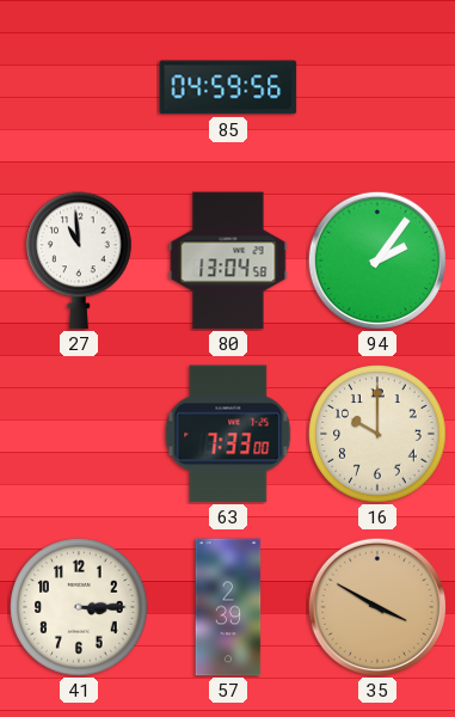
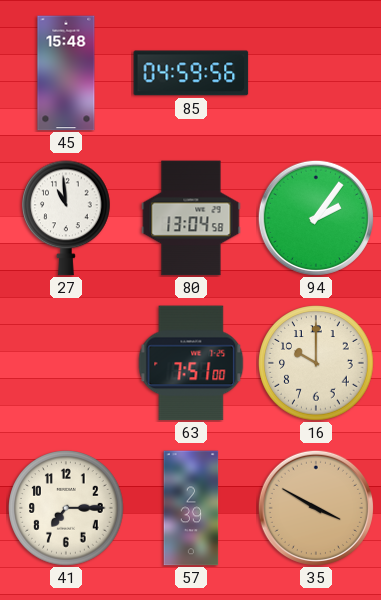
45: none -> 15:48 (66, 73)
63: 7:33 -> 7:51 (191, 363)
41: 3:15 -> 7:15 (66, 508)
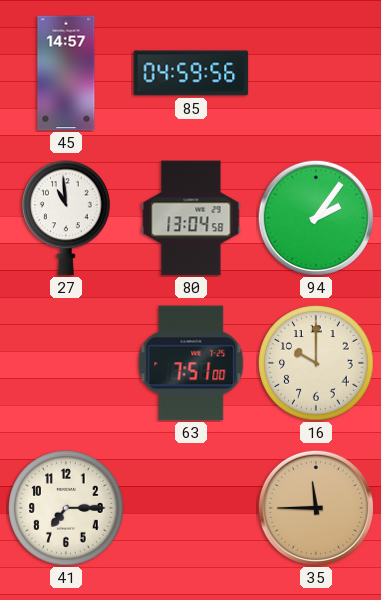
45: 15:48 -> 14:57 (66, 73)
57: 2:39 -> none (191, 508)
35: 3:50 -> 11:45 (315, 507)
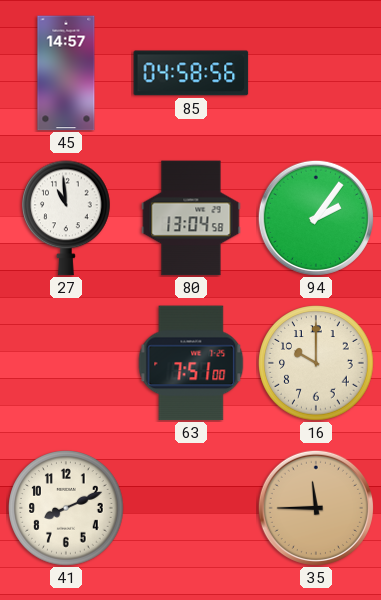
85: 04:59 -> 04:58 (191, 73)
41: 7:15 -> 8:11 (66, 508)
